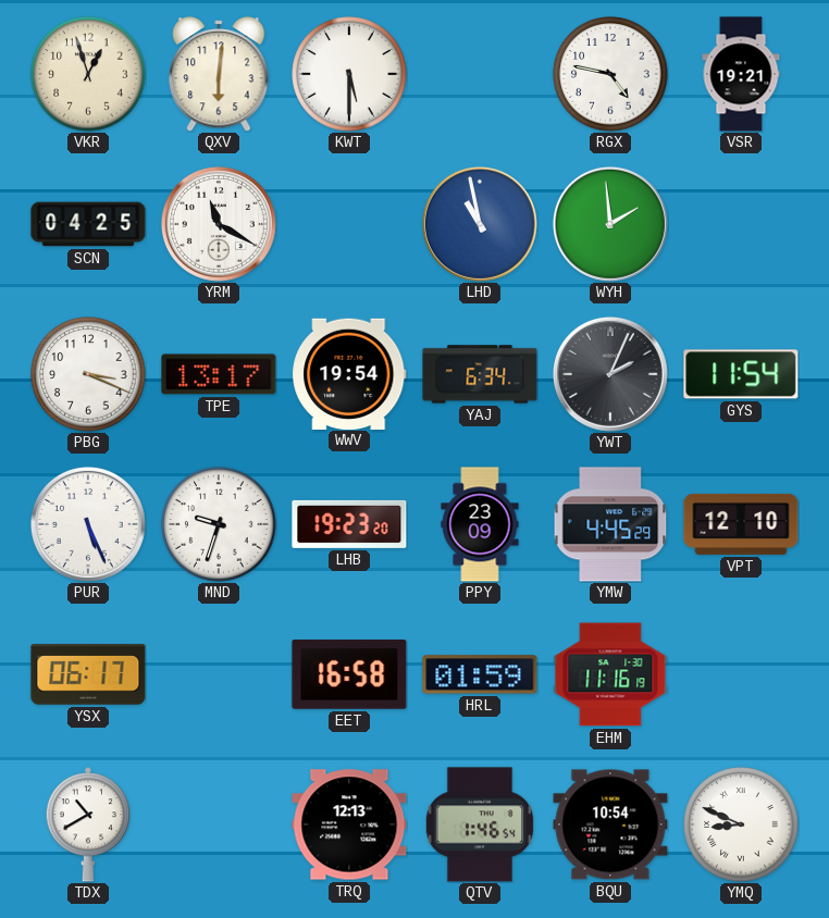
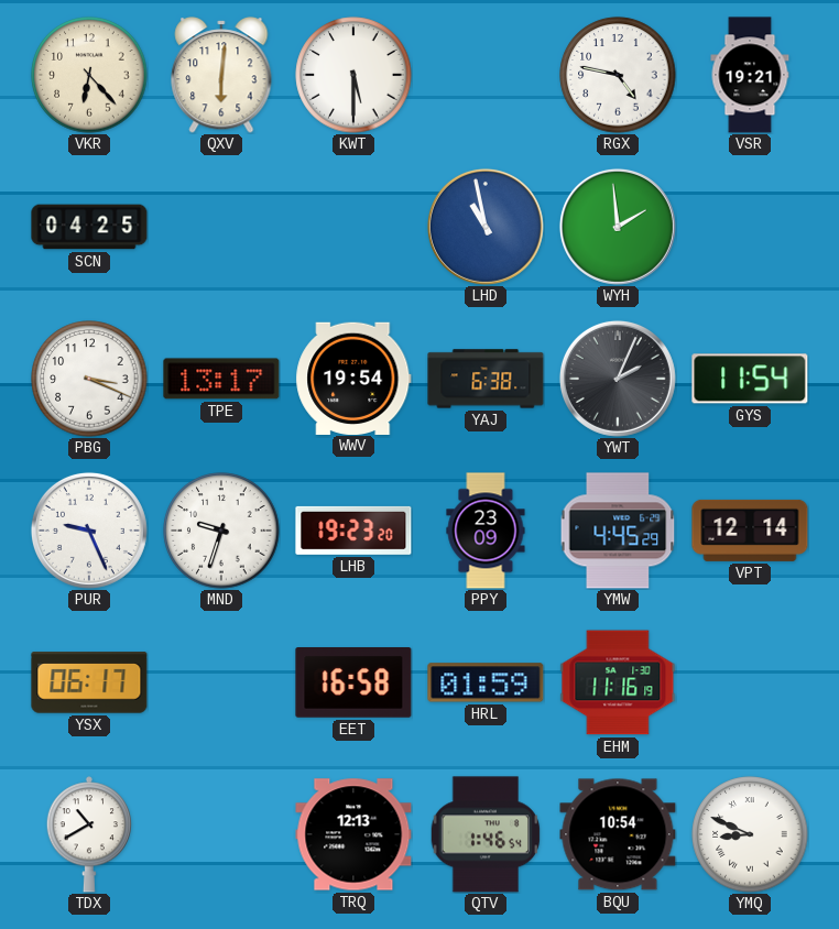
VKR: 12:57 -> 6:23 (89, 75)
YRM: 11:20 -> none (219, 224)
YAJ: 6:34 -> 6:38 (486, 379)
PUR: 5:26 -> 9:26 (89, 531)
VPT: 12:10 -> 12:14 (750, 531)
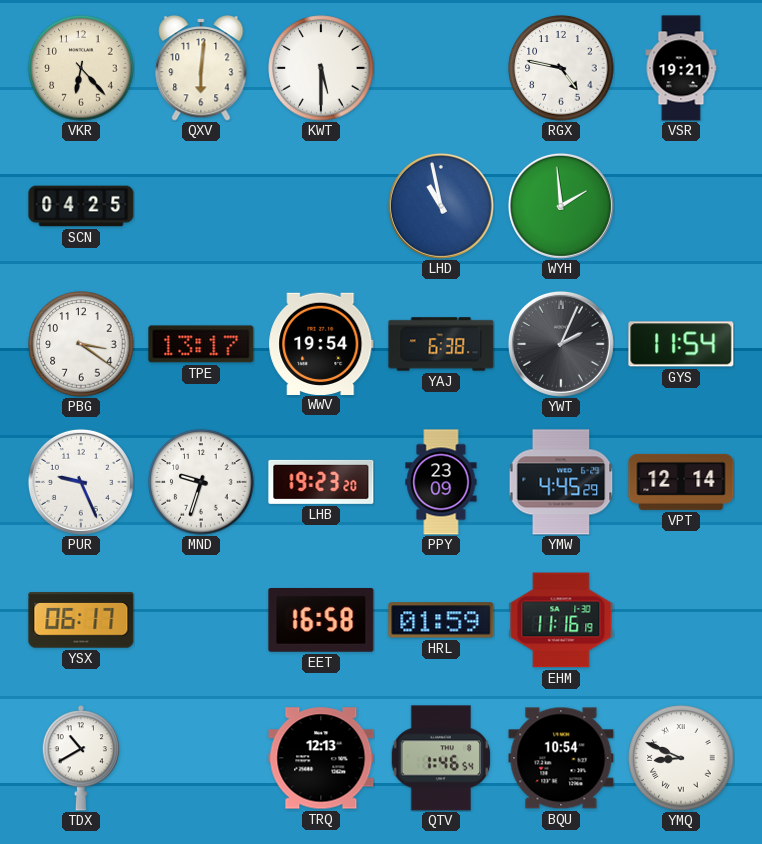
PBG: 3:19 -> 3:21 (81, 344)
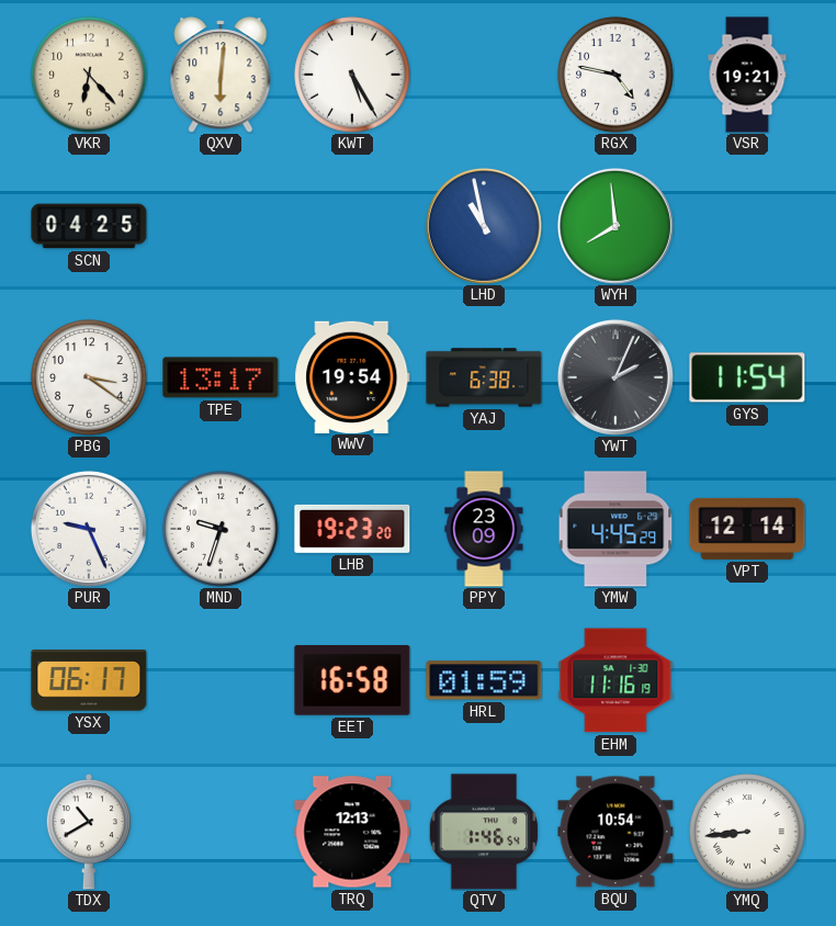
KWT: 5:30 -> 5:25 (352, 75)
WYH: 1:59 -> 7:59 (615, 226)
YMQ: 8:49 -> 8:44 (747, 832)
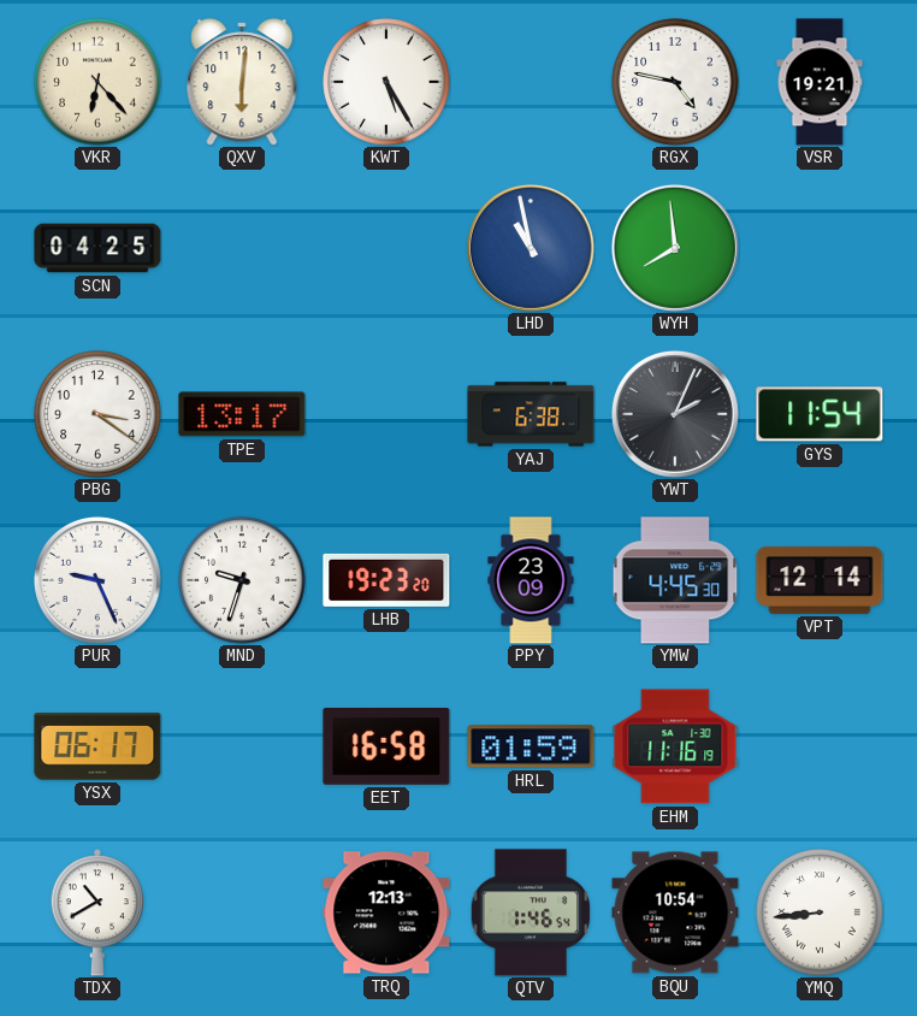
WWV: 19:54 -> none (352, 376)
YMW: 4:45:29 -> 4:45:30 (675, 580)
